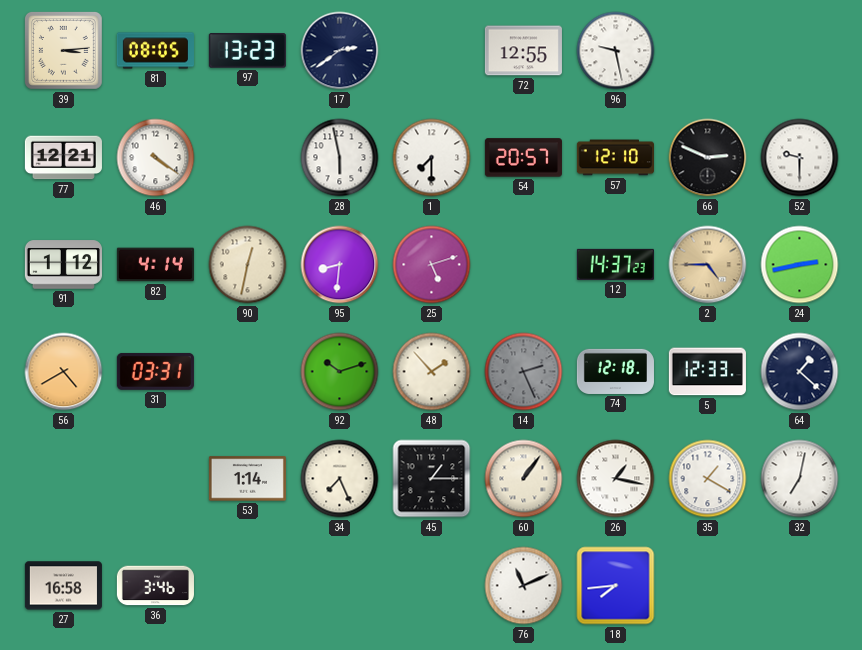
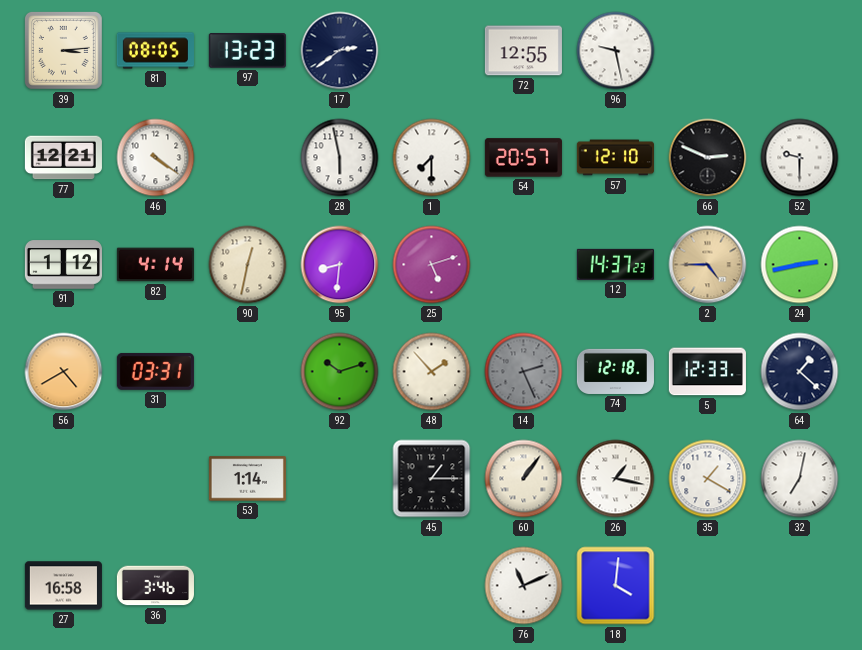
34: 7:26 -> none (340, 479)
18: 7:44 -> 4:01 (616, 586)
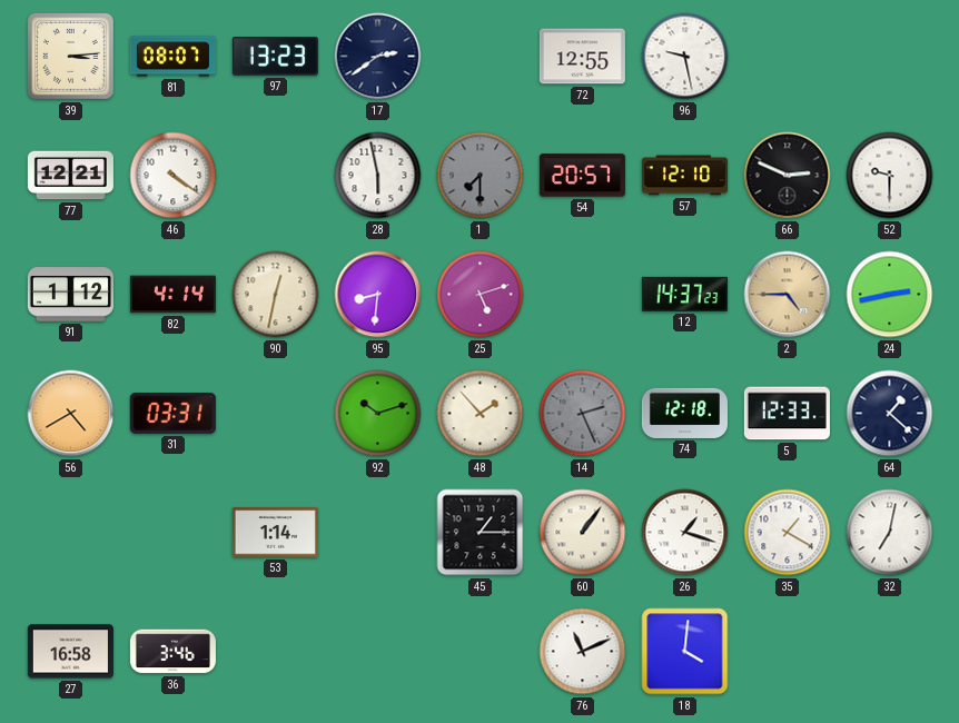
81: 08:05 -> 08:07 (172, 57)
1 dial: white -> grey (481, 176)
26: 1:17 -> 1:18 (685, 533)
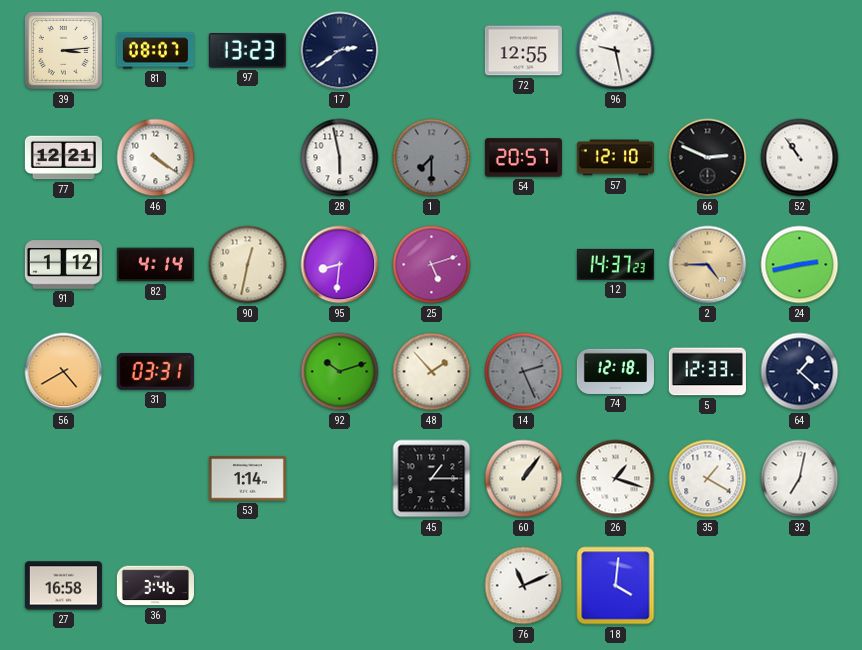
52: 9:30 -> 10:54 (800, 158)
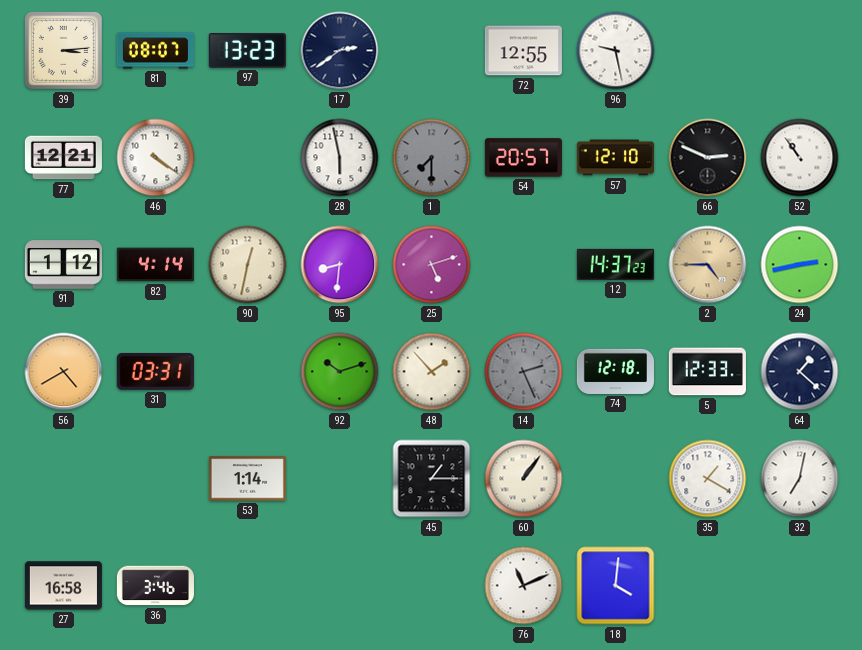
26: 1:18 -> none (616, 479)
